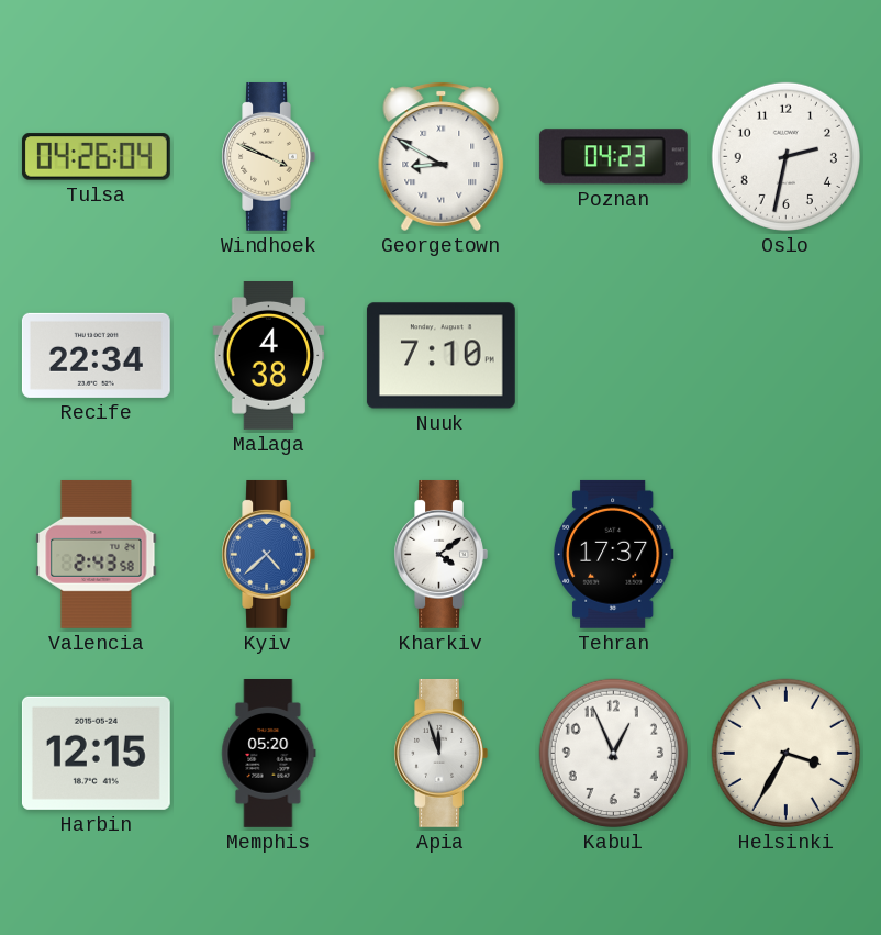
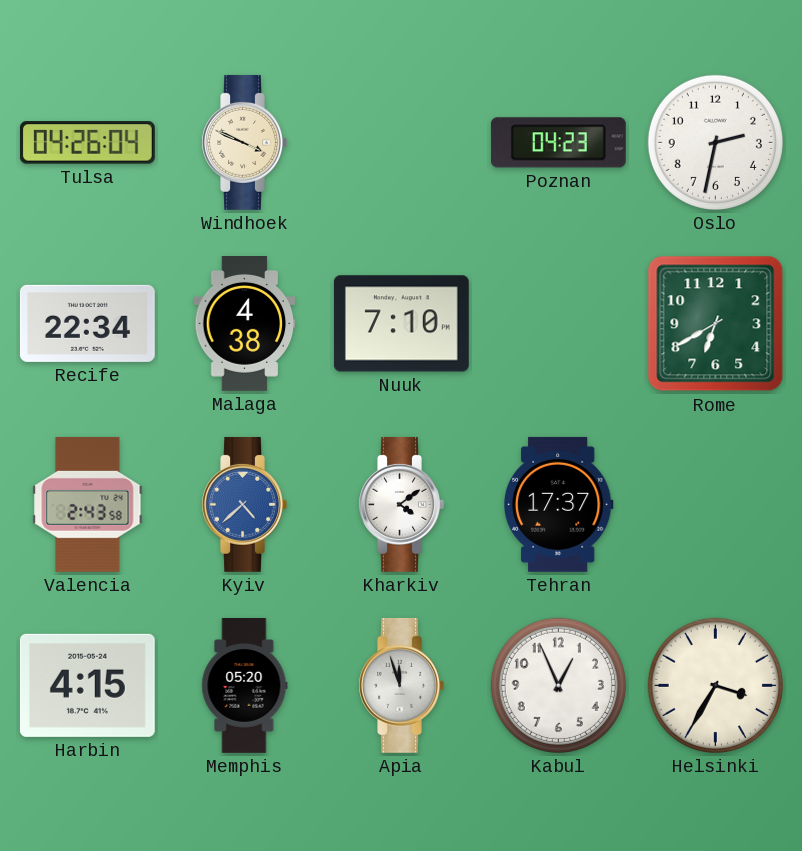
Georgetown: 8:50 -> none (442, 156)
Rome: none -> 6:40 (716, 324)
Harbin: 12:15 -> 4:15 (87, 685)
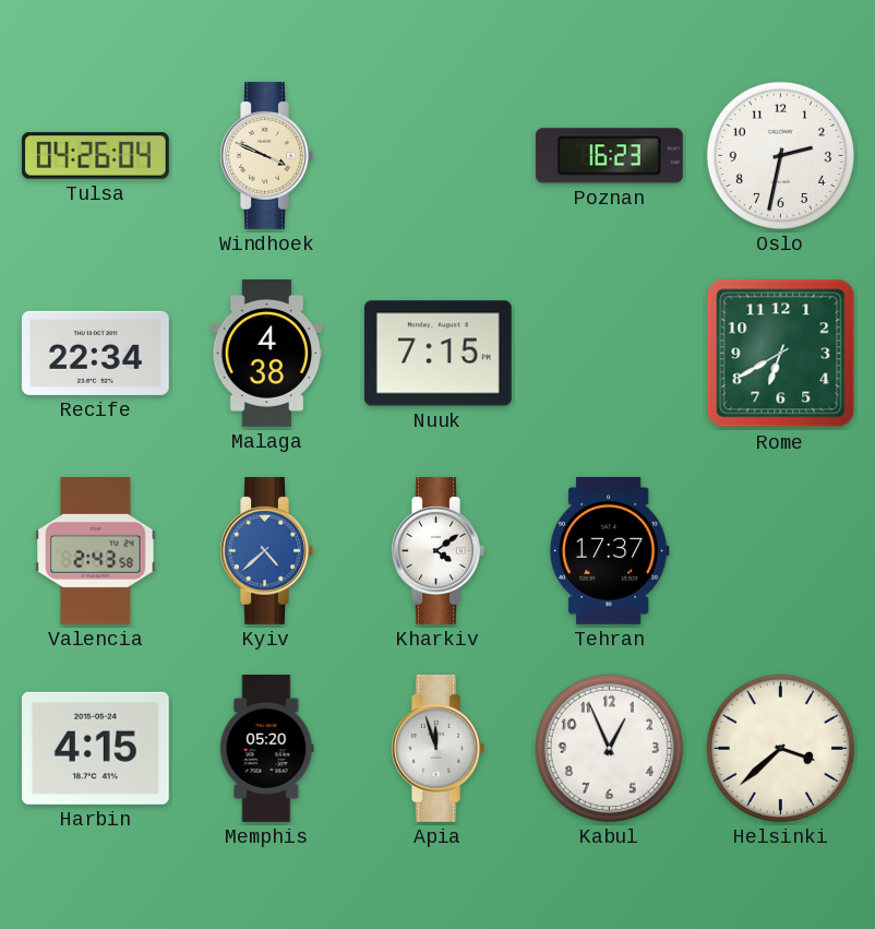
Poznan: 04:23 -> 16:23 (609, 156)
Nuuk: 7:10 -> 7:15 (437, 354)
Helsinki: 3:35 -> 3:38 (780, 748)
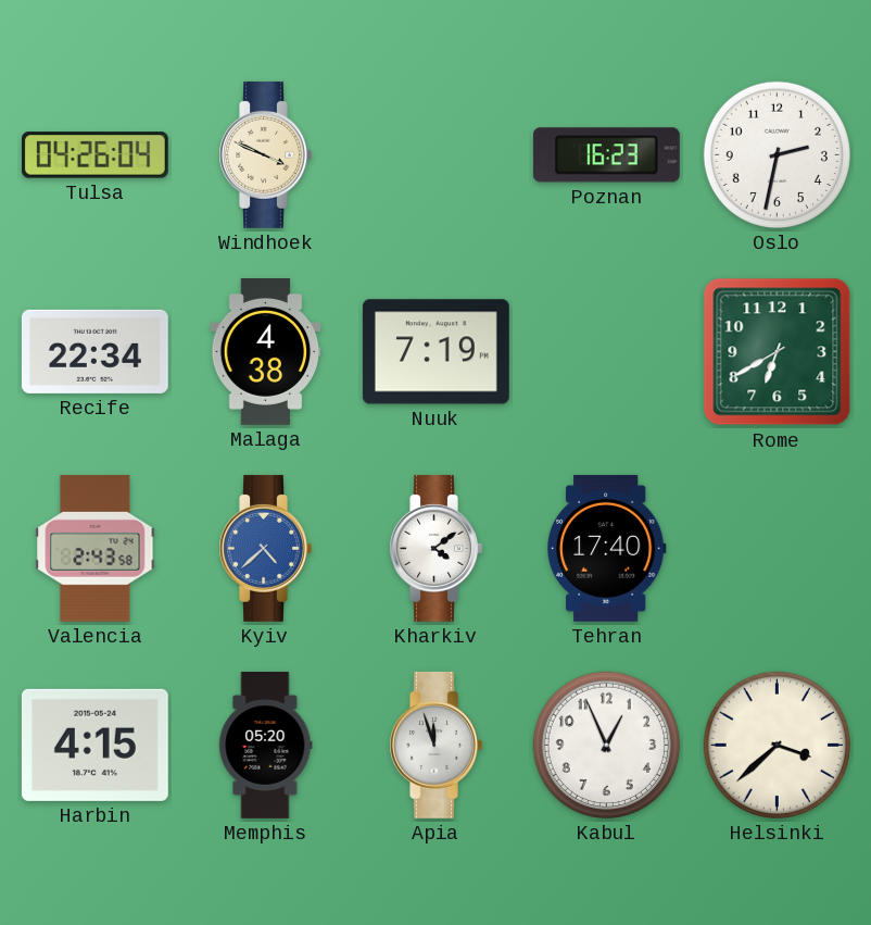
Nuuk: 7:15 -> 7:19 (435, 352)
Tehran: 17:37 -> 17:40 (606, 548)
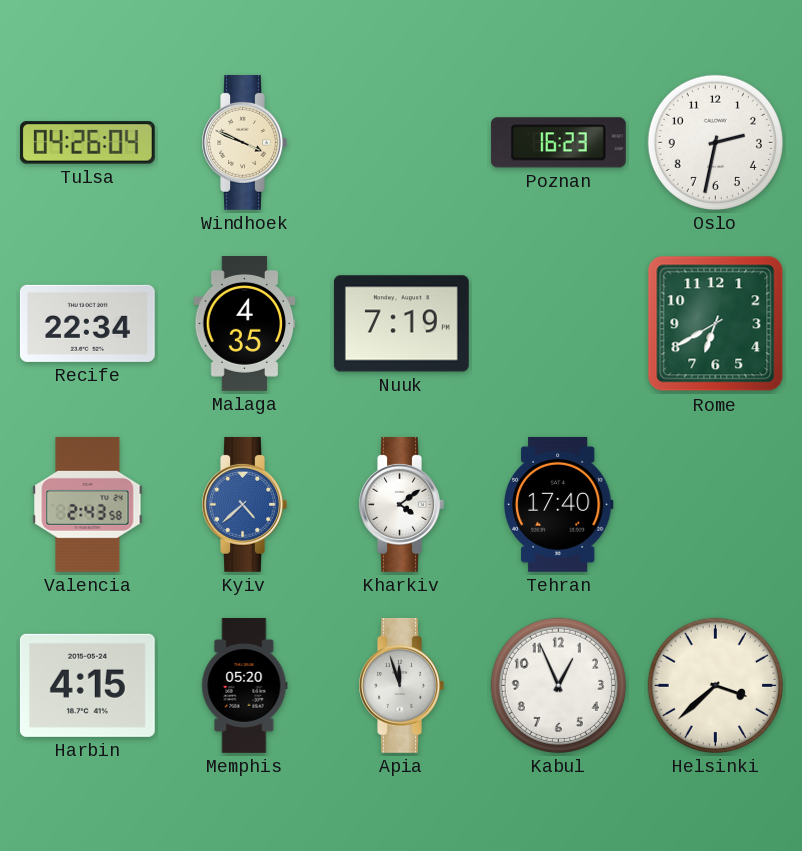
Malaga: 4:38 -> 4:35 (245, 324)
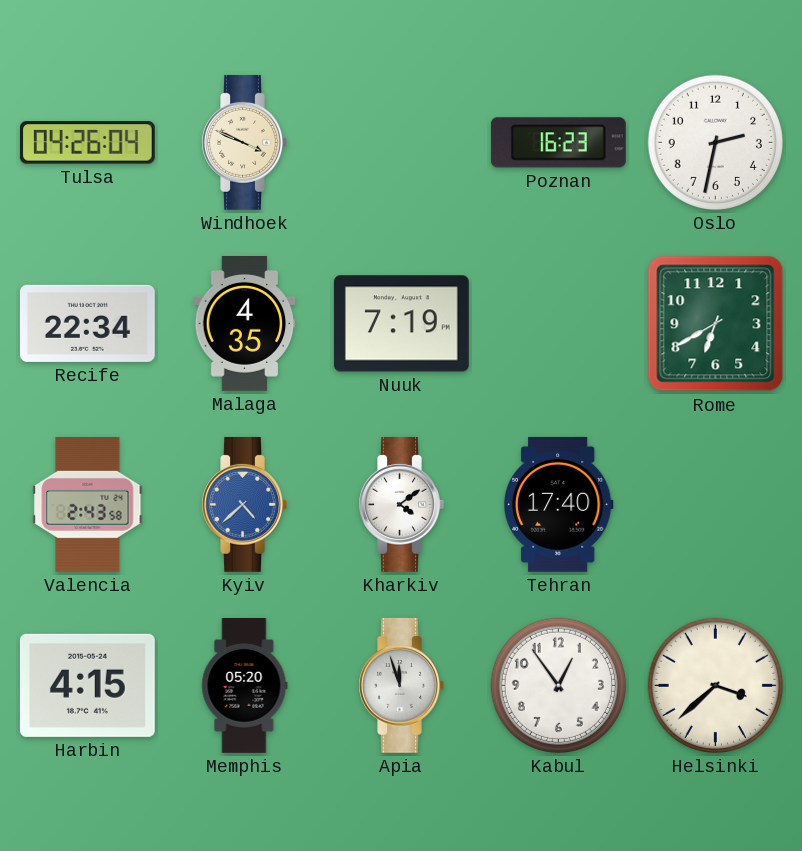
Kabul: 12:56 -> 12:54 (558, 685)
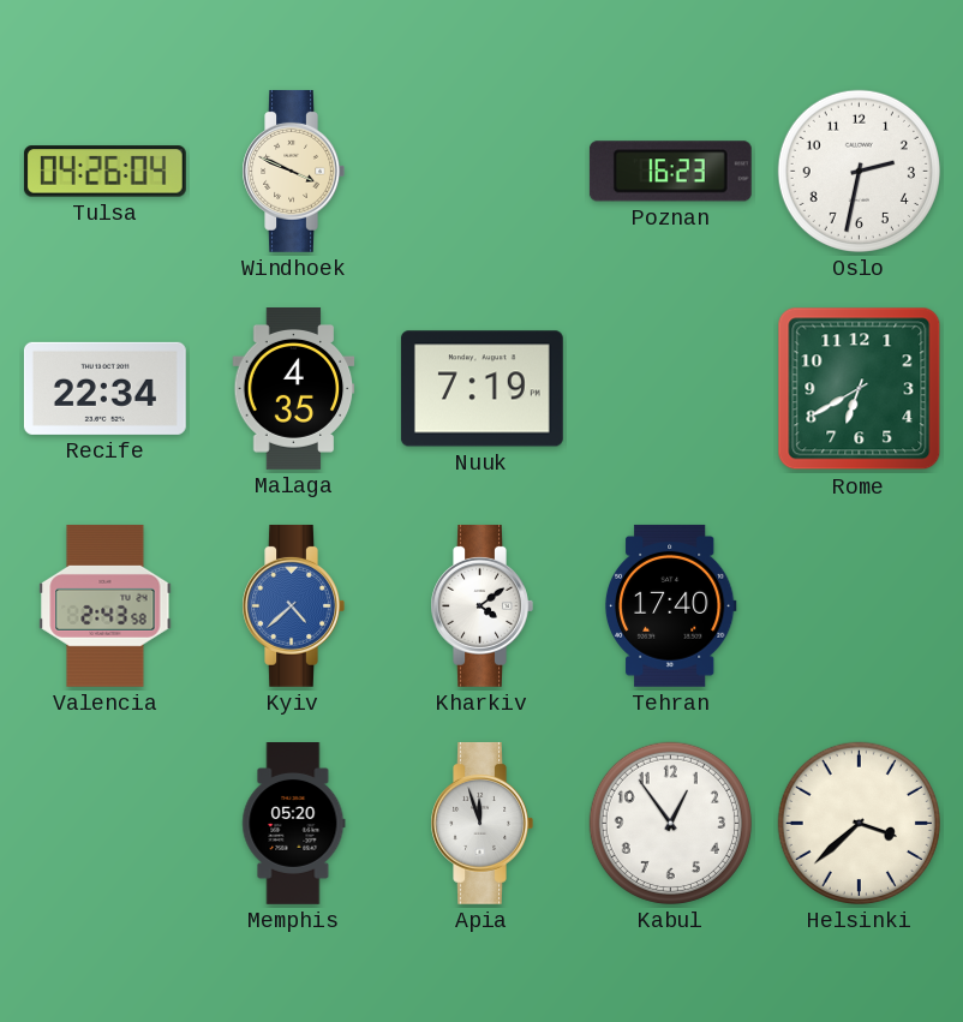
Harbin: 4:15 -> none (87, 685)
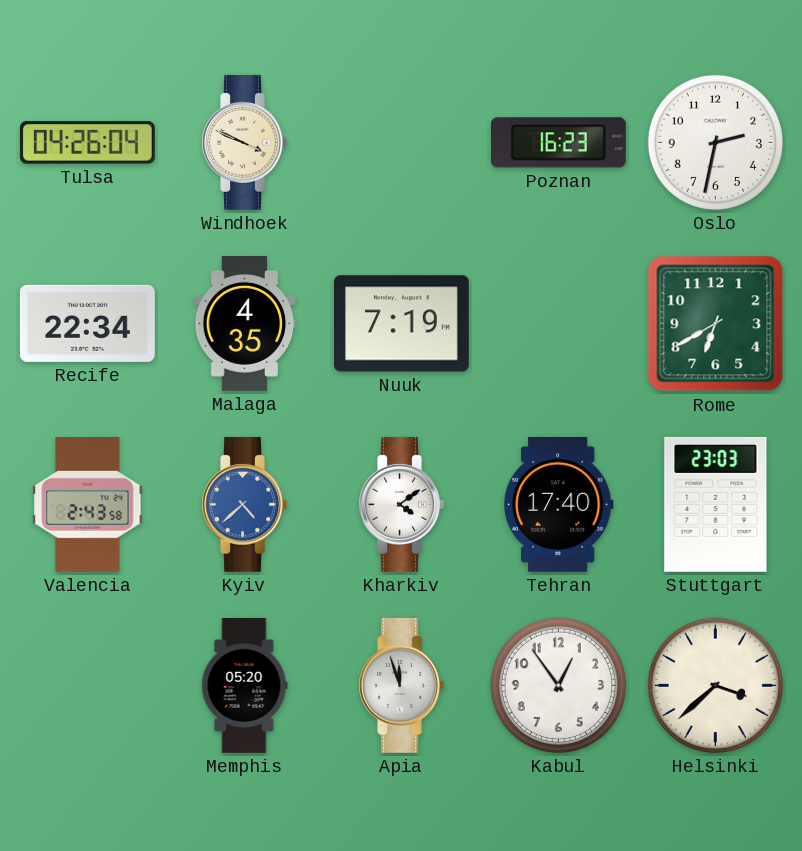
Stuttgart: none -> 23:03 (716, 504)
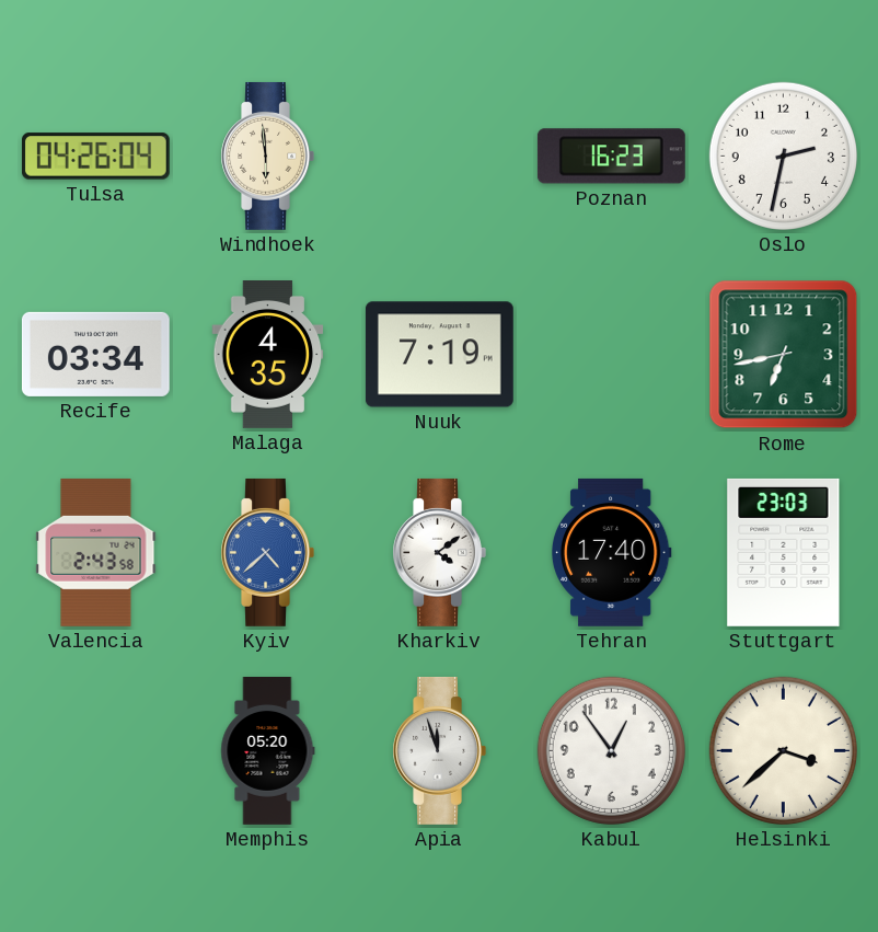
Windhoek: 3:49 -> 5:59 (267, 156)
Recife: 22:34 -> 03:34 (95, 354)
Rome: 6:40 -> 6:43 (784, 355)
